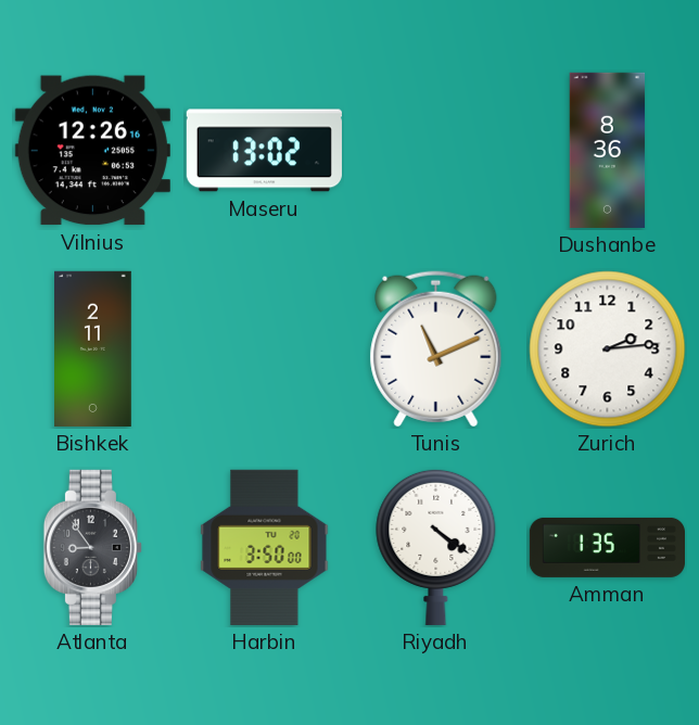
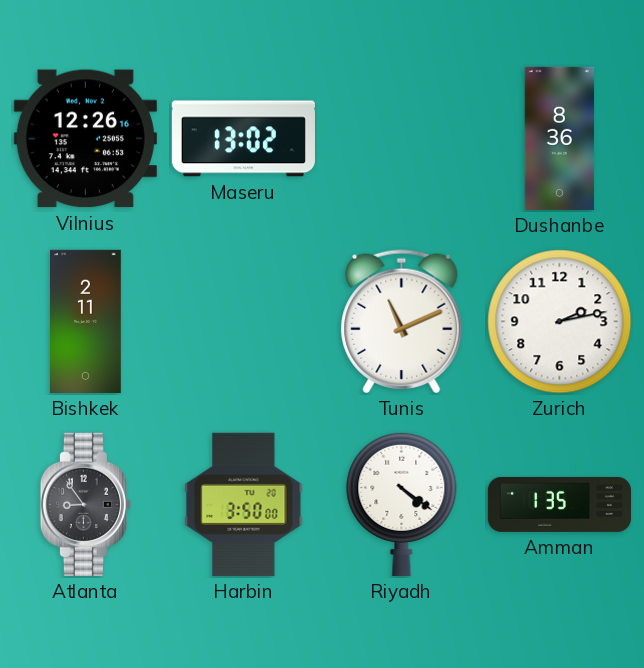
Zurich: 2:14 -> 2:13 (560, 322)
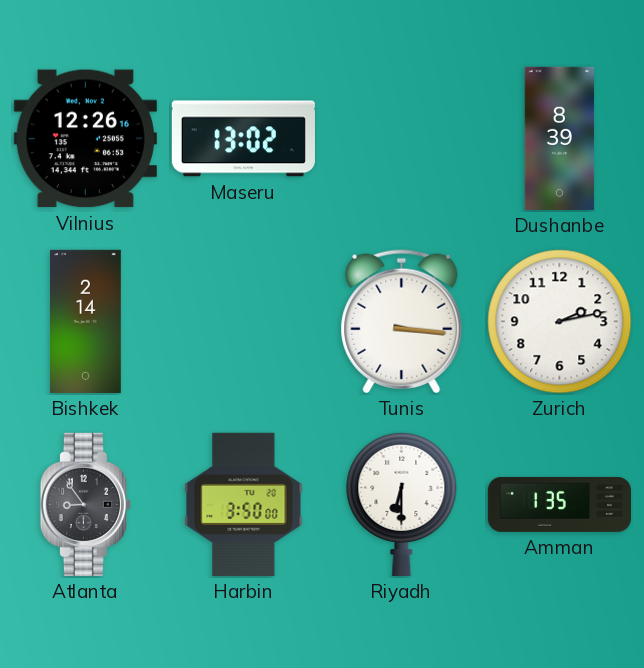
Dushanbe: 8:36 -> 8:39 (560, 138)
Bishkek: 2:11 -> 2:14 (86, 321)
Tunis: 11:11 -> 3:16 (402, 322)
Riyadh: 4:21 -> 6:30 (402, 504)
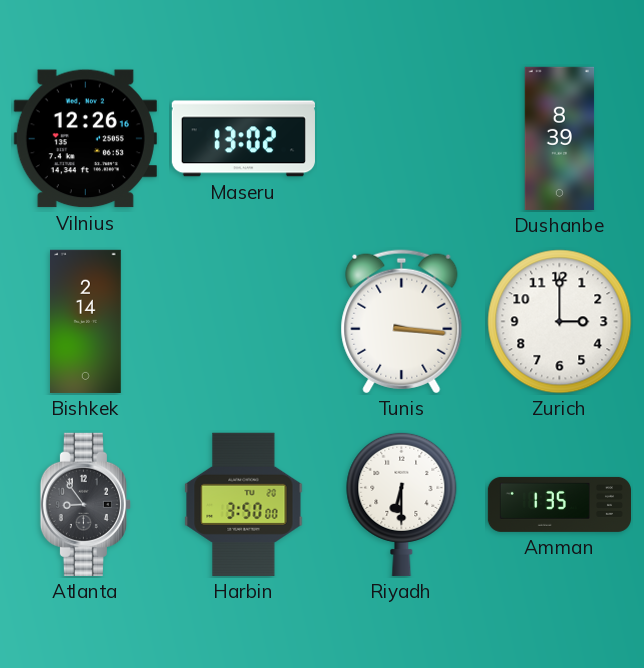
Zurich: 2:13 -> 3:00 (560, 322)
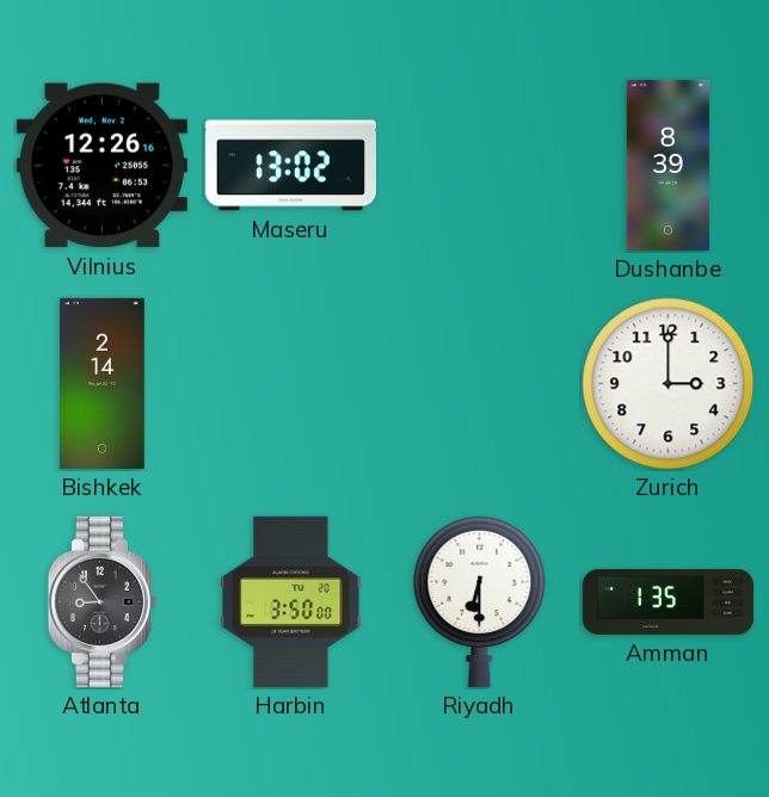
Tunis: 3:16 -> none (402, 322)
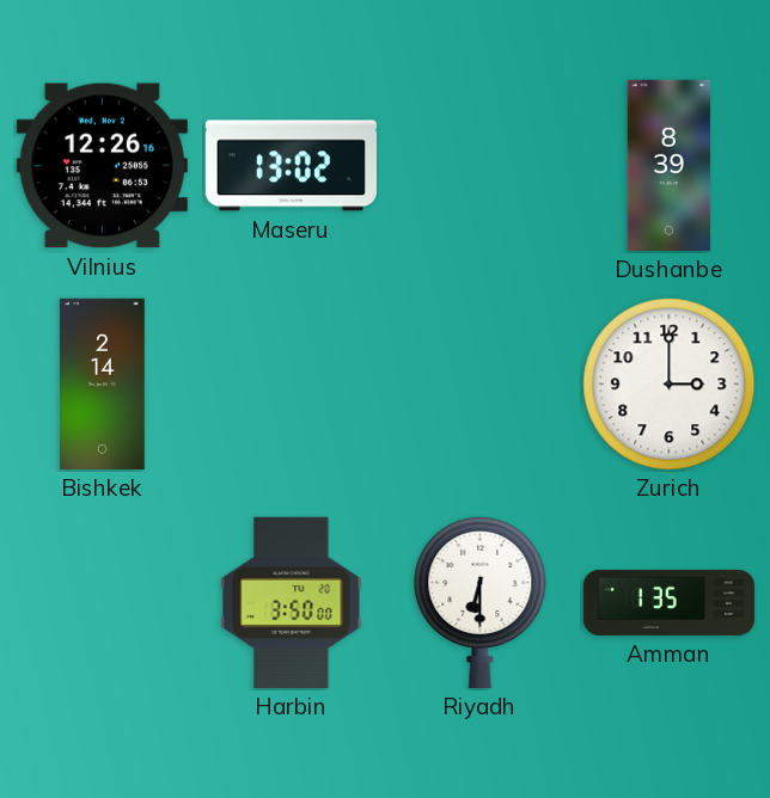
Atlanta: 8:54 -> none (101, 601)
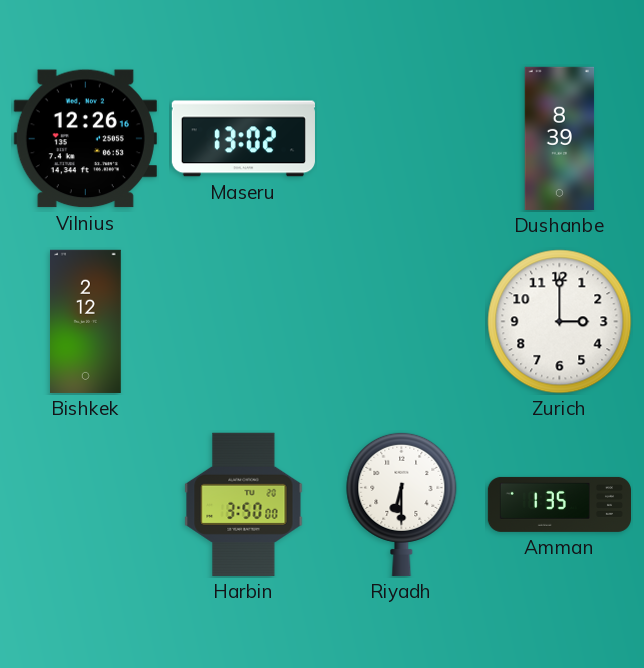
Bishkek: 2:14 -> 2:12 (86, 321)
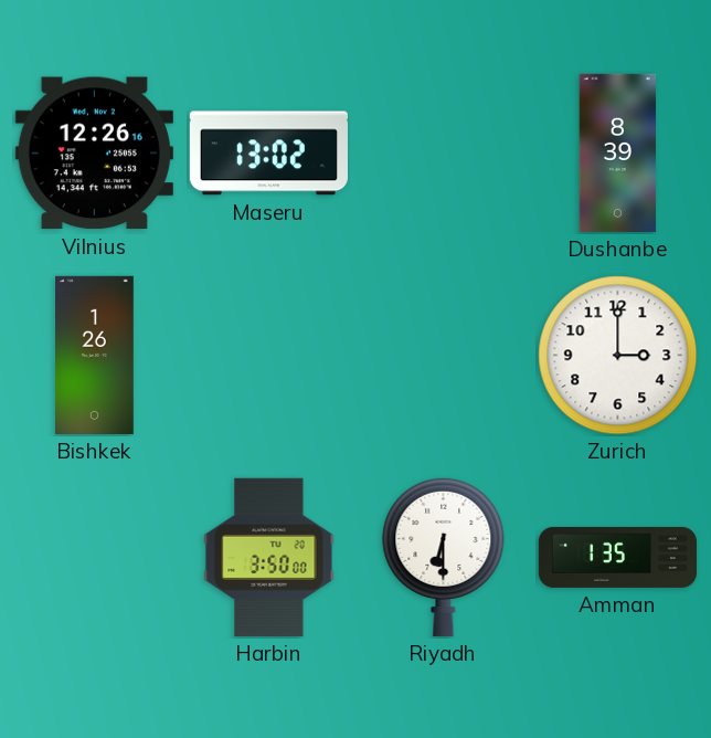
Bishkek: 2:12 -> 1:26 (95, 355)
